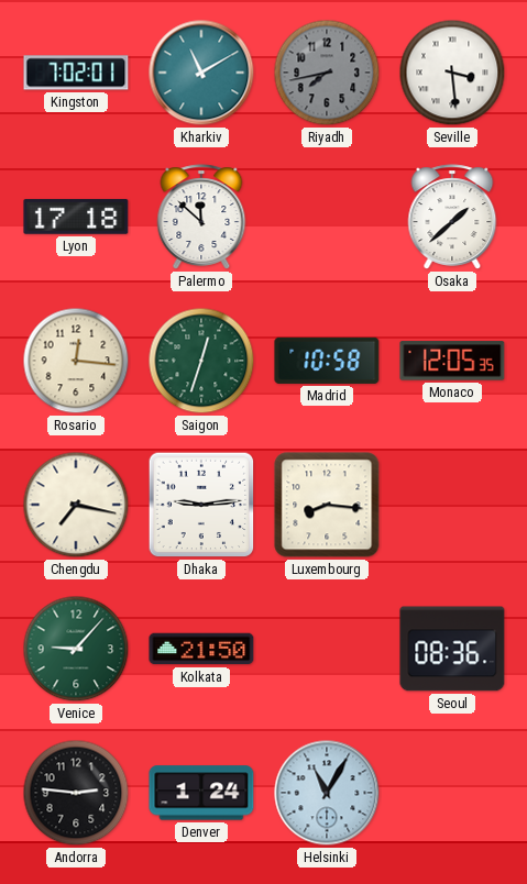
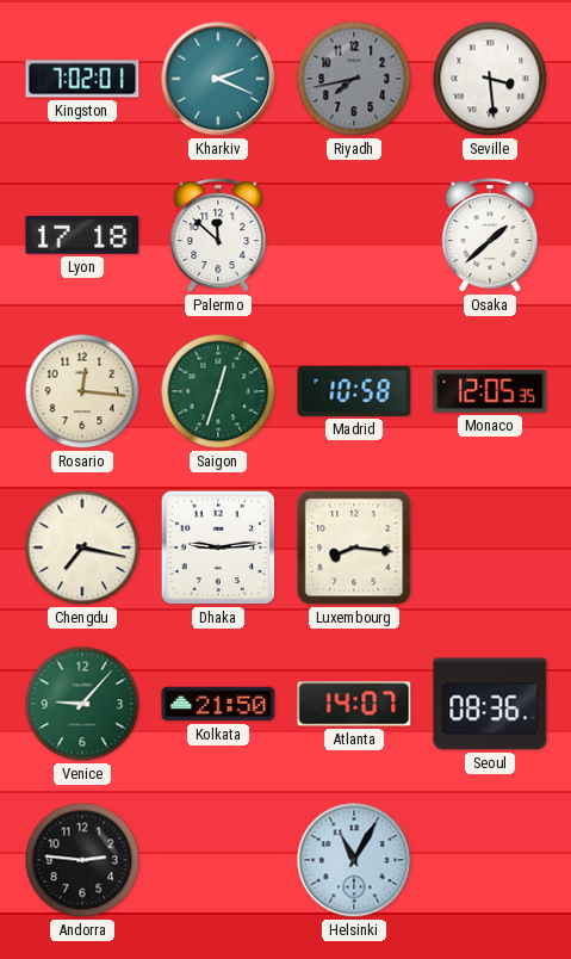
Kharkiv: 11:10 -> 2:19 (218, 79)
Atlanta: none -> 14:07 (354, 704)
Denver: 1:24 -> none (201, 793)
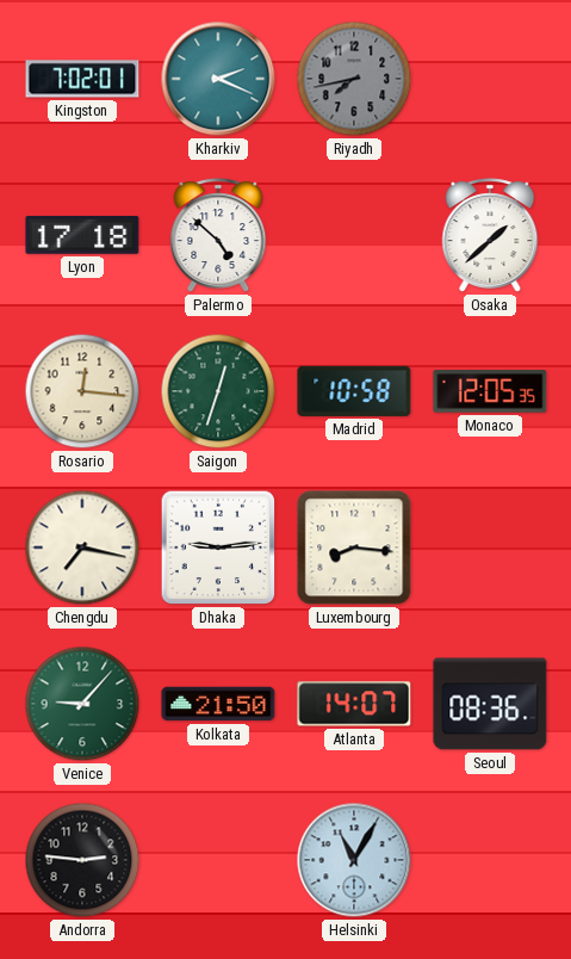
Seville: 3:29 -> none (490, 79)
Palermo: 11:52 -> 4:52 (218, 235)
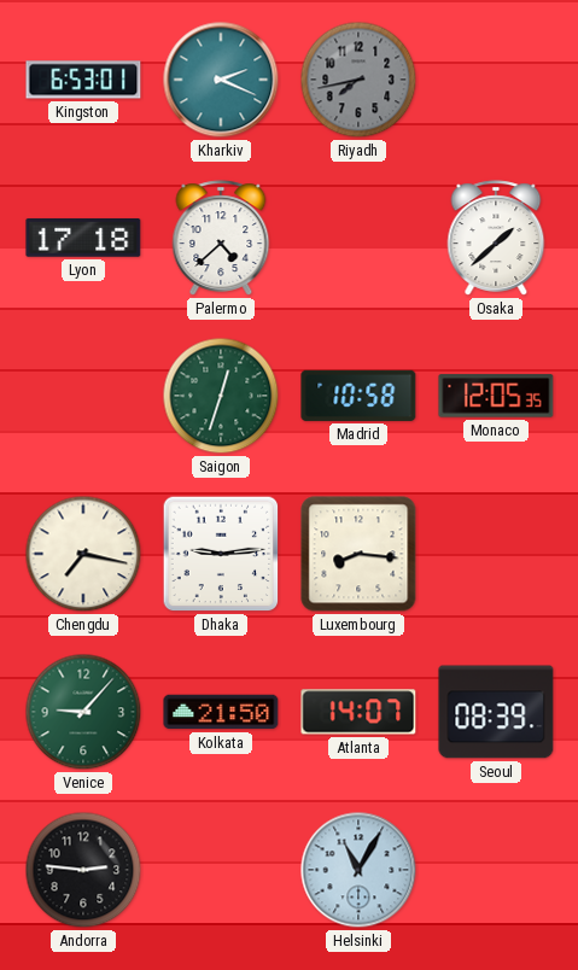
Kingston: 7:02 -> 6:53 (83, 80)
Palermo: 4:52 -> 4:38 (221, 238)
Rosario: 12:16 -> none (82, 391)
Seoul: 08:36 -> 08:39 (496, 712)
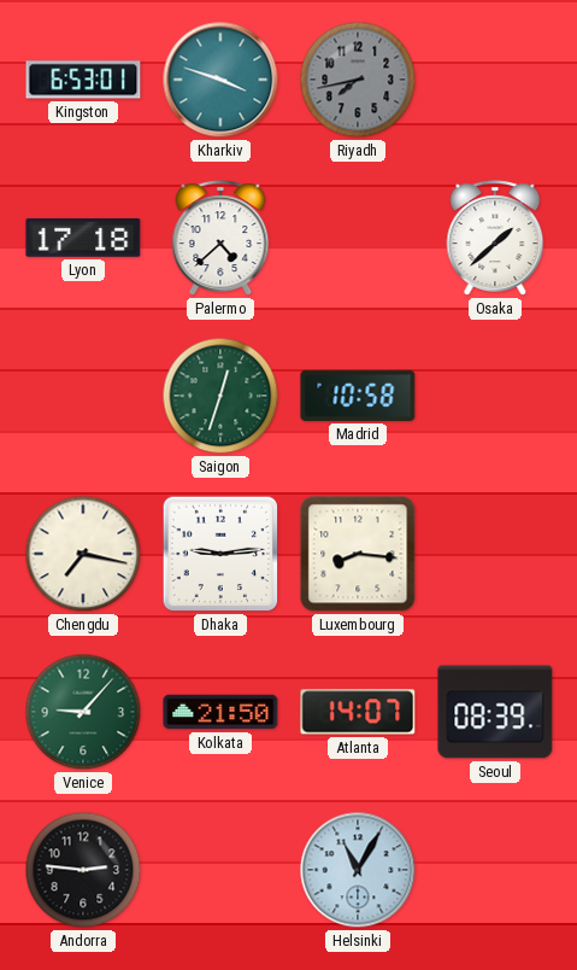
Kharkiv: 2:19 -> 3:48 (220, 80)
Monaco: 12:05 -> none (496, 396)
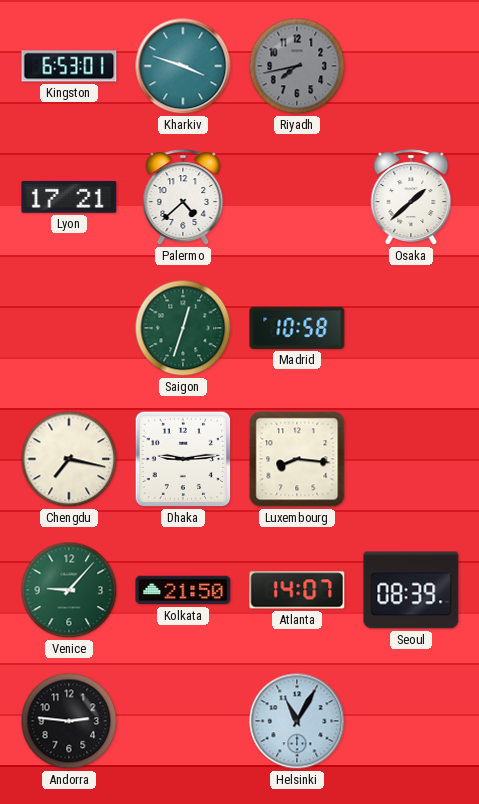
Lyon: 17:18 -> 17:21 (69, 197)
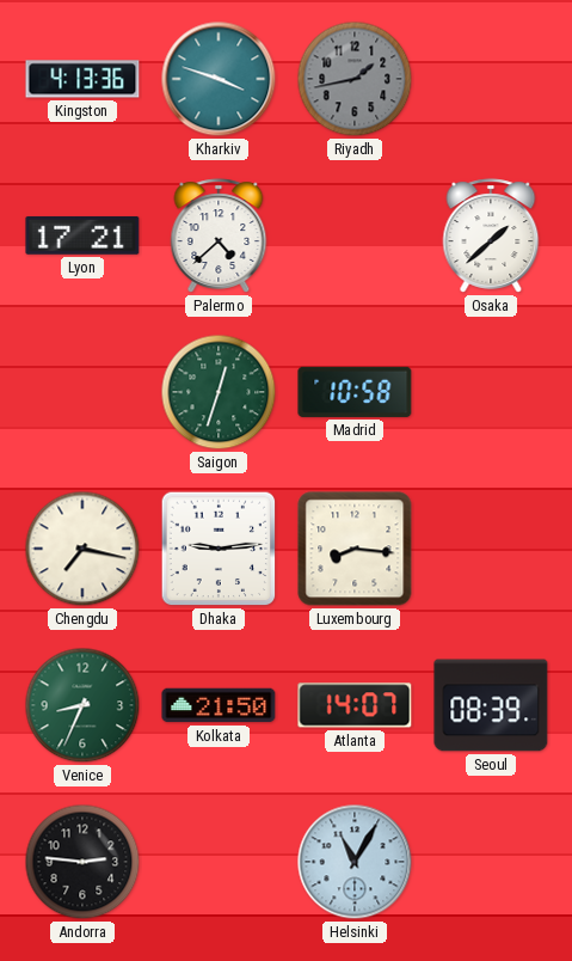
Kingston: 6:53 -> 4:13 (82, 79)
Riyadh: 7:43 -> 1:43 (355, 79)
Venice: 9:07 -> 8:34 (82, 705)
